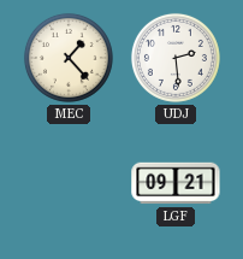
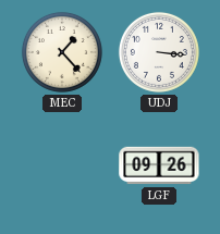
UDJ: 2:29 -> 3:16 (159, 52)
LGF: 09:21 -> 09:26 (159, 165)
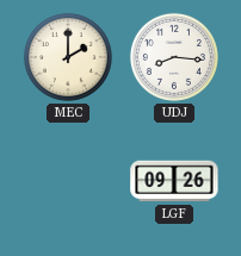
MEC: 1:23 -> 2:00 (68, 57)
UDJ: 3:16 -> 8:16 (174, 57)
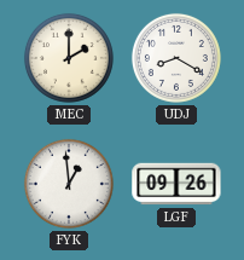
UDJ: 8:16 -> 8:20 (176, 58)
FYK: none -> 12:59 (69, 184)
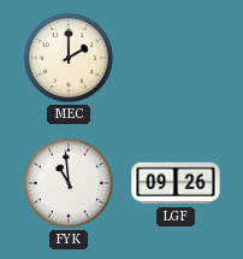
UDJ: 8:20 -> none (176, 58)
FYK: 12:59 -> 10:59 (69, 183)
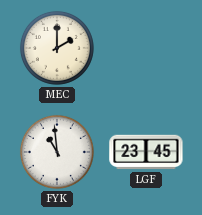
LGF: 09:26 -> 23:45 (146, 152)
